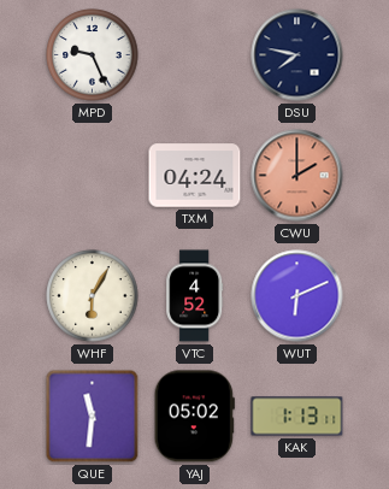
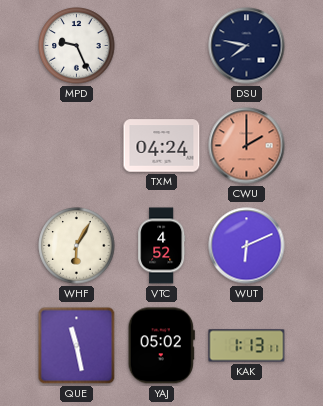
QUE: 11:31 -> 11:28 (77, 346)
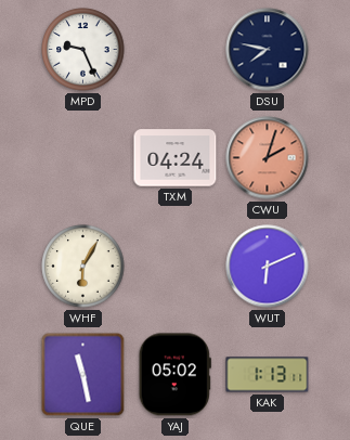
CWU: 2:00 -> 2:03 (268, 158)
VTC: 4:52 -> none (162, 246)
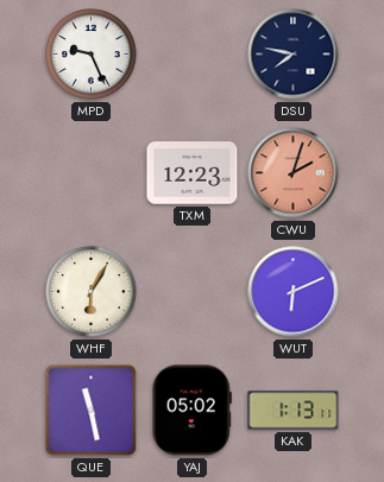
TXM: 04:24 -> 12:23 (193, 173)
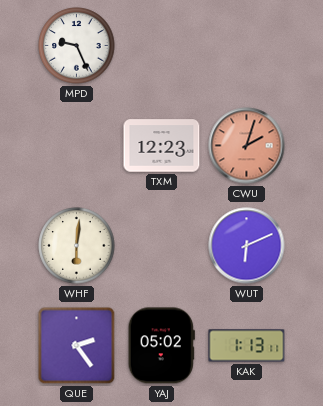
DSU: 7:47 -> none (294, 55)
WHF: 6:05 -> 6:01 (77, 246)
QUE: 11:28 -> 2:24 (77, 346)
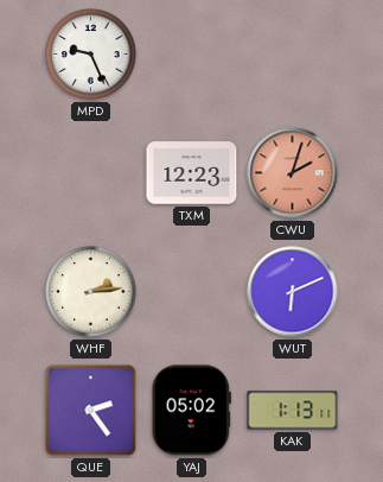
WHF: 6:01 -> 2:14 (91, 292)
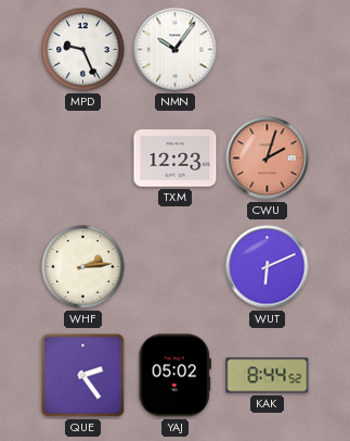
NMN: none -> 10:06 (176, 50)
KAK: 1:13 -> 8:44 (268, 376)
